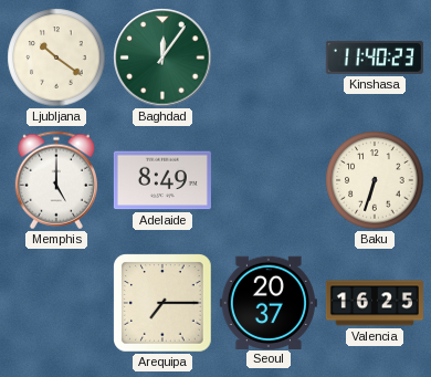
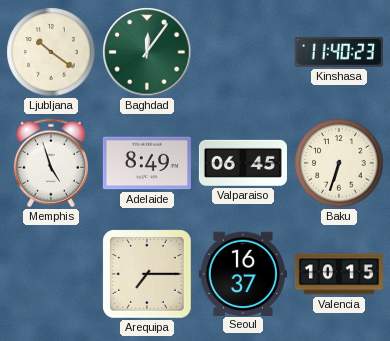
Memphis: 5:00 -> 4:57 (51, 163)
Valparaiso: none -> 06:45 (243, 163)
Seoul: 20:37 -> 16:37 (243, 273)
Valencia: 16:25 -> 10:15 (339, 274)
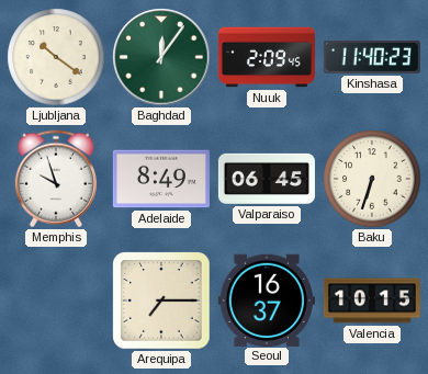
Nuuk: none -> 2:09 (267, 57)
Memphis: 4:57 -> 9:57 (56, 179)
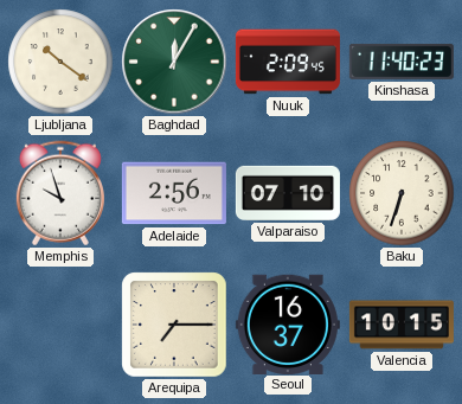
Baghdad: 12:06 -> 12:05 (174, 62)
Adelaide: 8:49 -> 2:56 (174, 193)
Valparaiso: 06:45 -> 07:10 (288, 193)
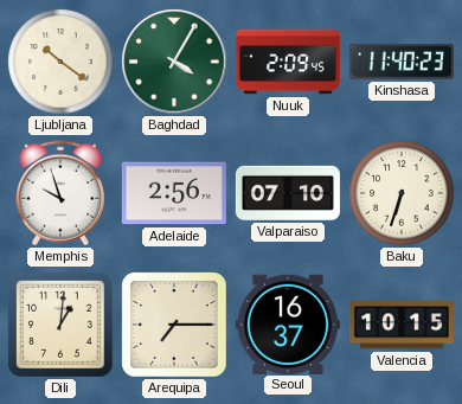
Baghdad: 12:05 -> 4:05 (174, 62)
Dili: none -> 1:01 (60, 325)
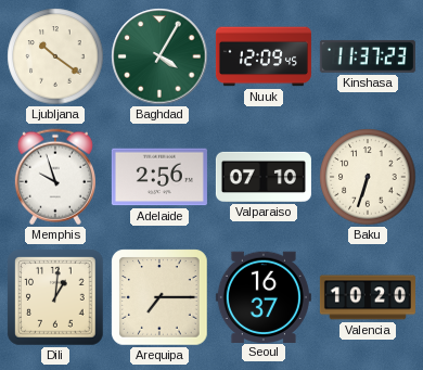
Nuuk: 2:09 -> 12:09 (264, 56)
Kinshasa: 11:40 -> 11:37 (368, 56)
Valencia: 10:15 -> 10:20 (368, 297)
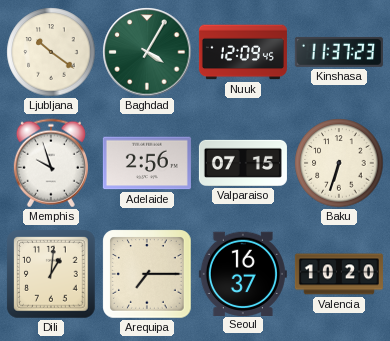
Valparaiso: 07:10 -> 07:15 (243, 163)
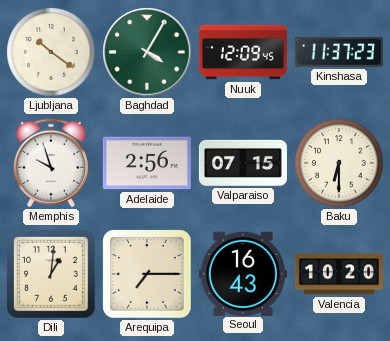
Baku: 6:33 -> 6:30 (339, 163)
Seoul: 16:37 -> 16:43 (243, 273)
